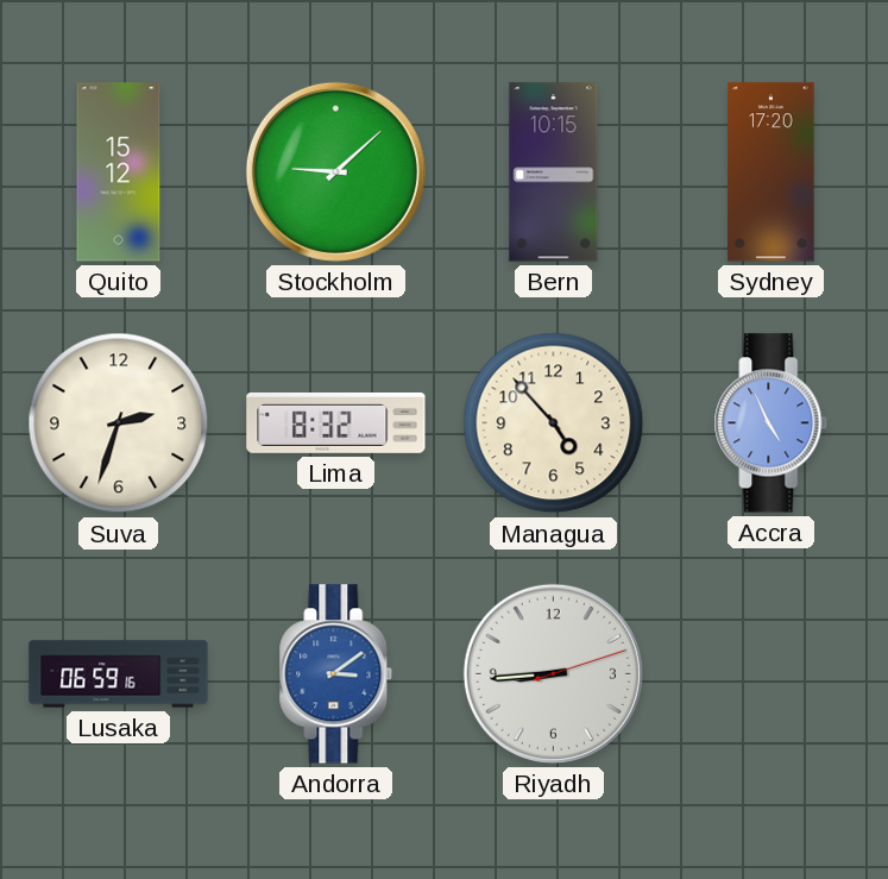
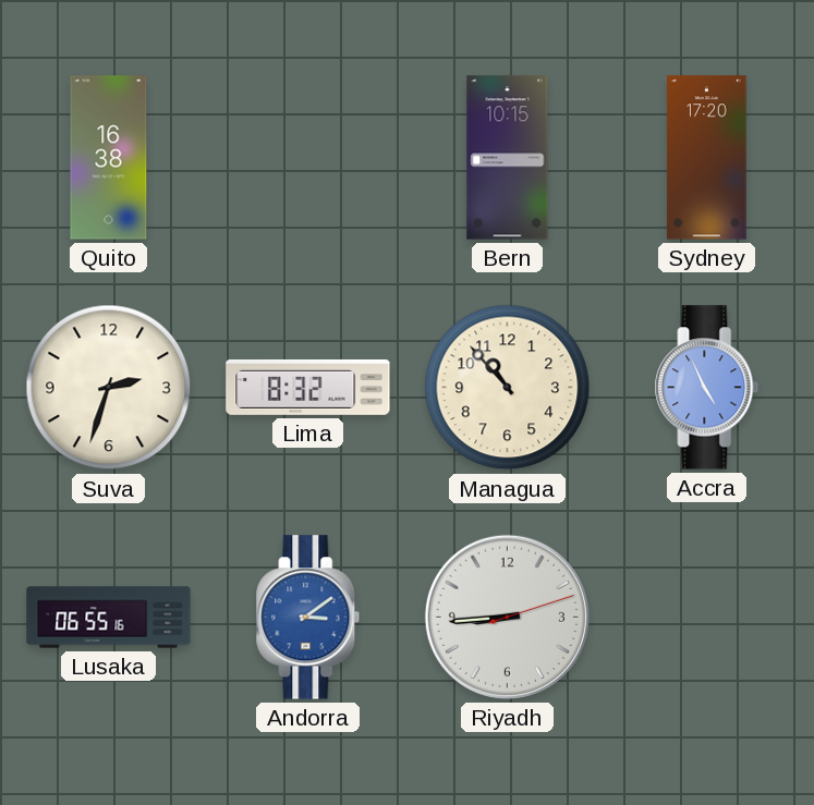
Quito: 15:12 -> 16:38 (109, 158)
Stockholm: 9:08 -> none (335, 171)
Managua: 4:53 -> 10:53 (508, 388)
Lusaka: 06:59 -> 06:55 (109, 618)
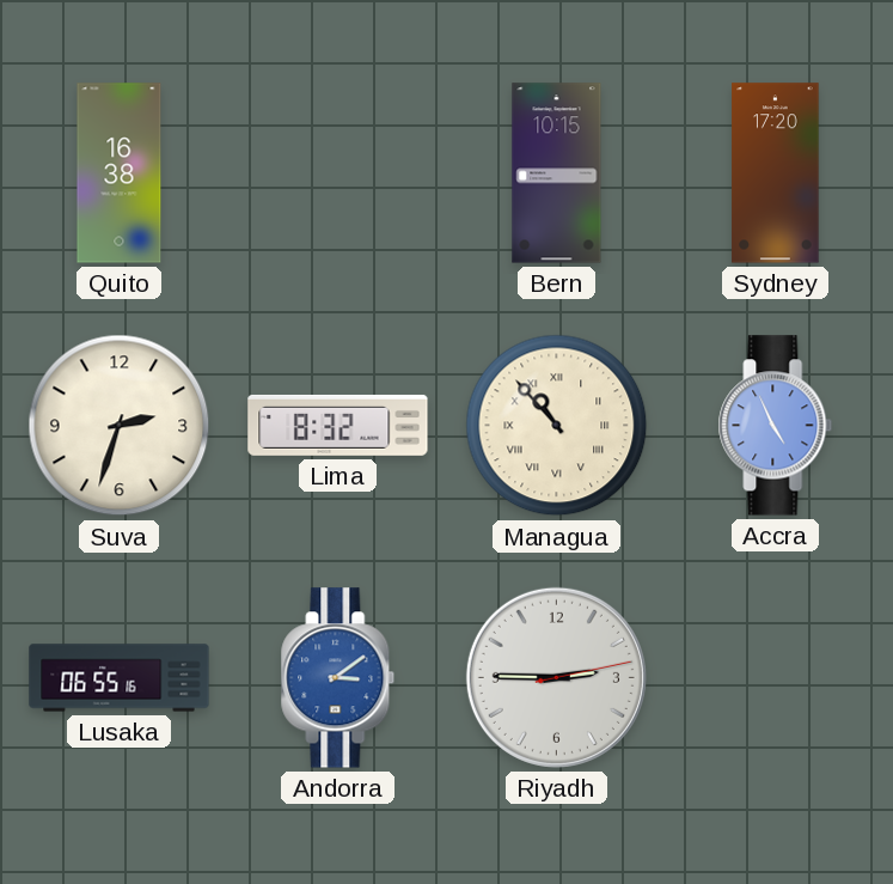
Managua numerals: Arabic -> Roman (557, 426)
Riyadh: 8:44 -> 2:45 (556, 677)
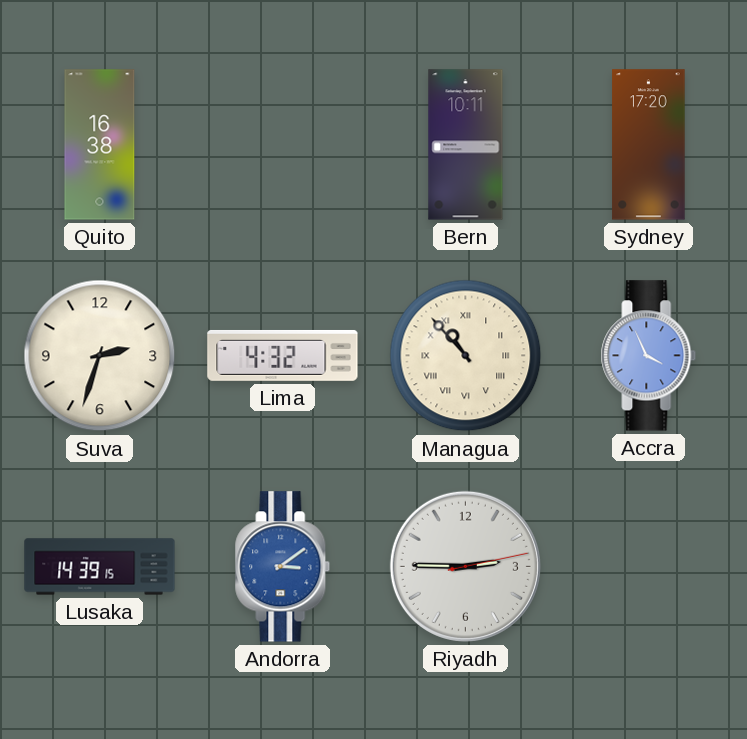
Bern: 10:15 -> 10:11 (466, 145)
Lima: 8:32 -> 4:32 (283, 355)
Accra: 4:56 -> 3:56 (649, 356)
Lusaka: 06:55 -> 14:39 (100, 567)
